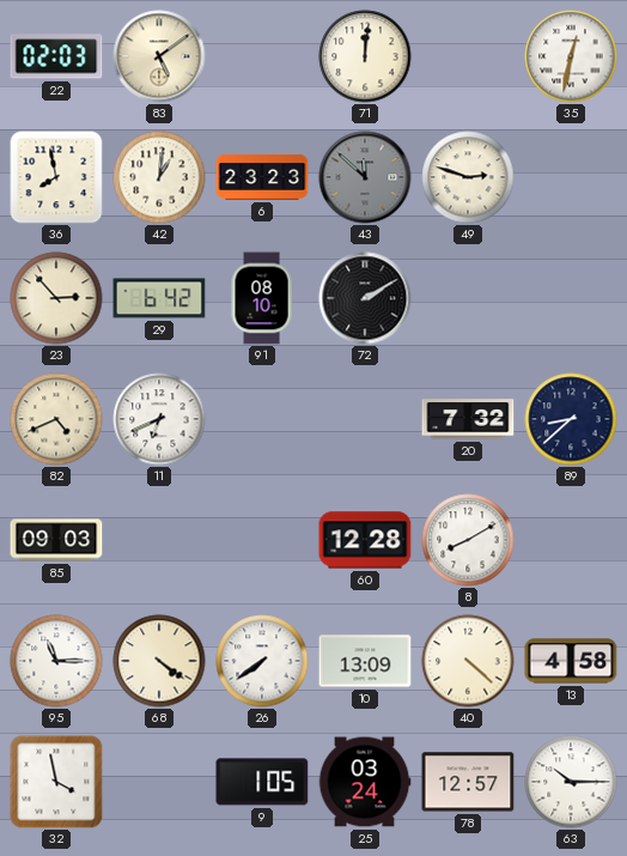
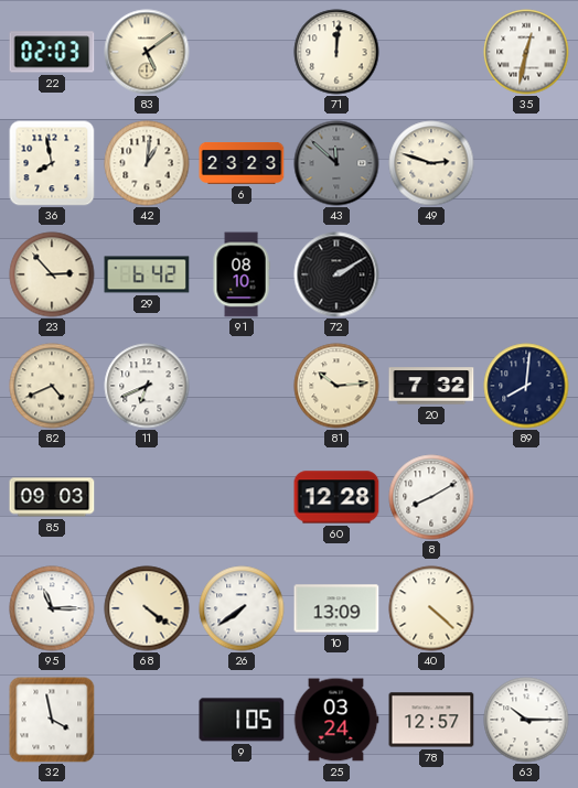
81: none -> 10:14 (336, 386)
89: 8:38 -> 8:01 (526, 386)
13: 4:58 -> none (571, 661)
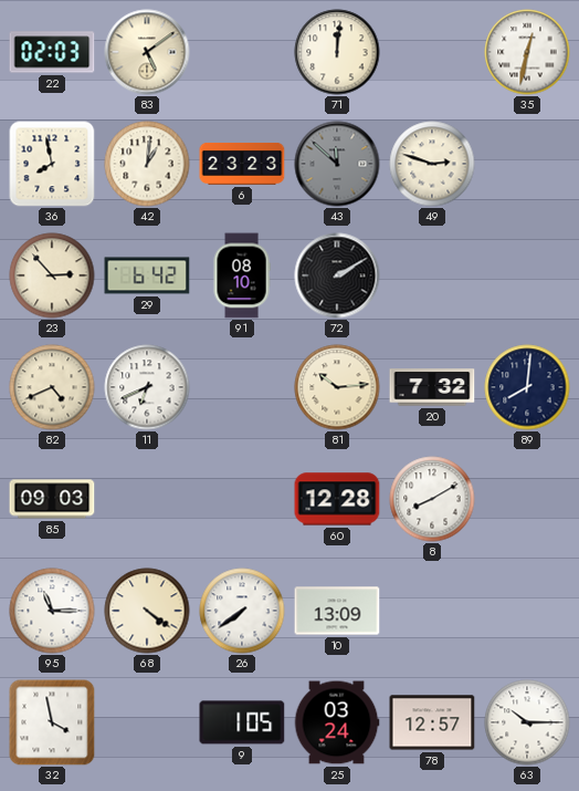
40: 4:22 -> none (431, 608)
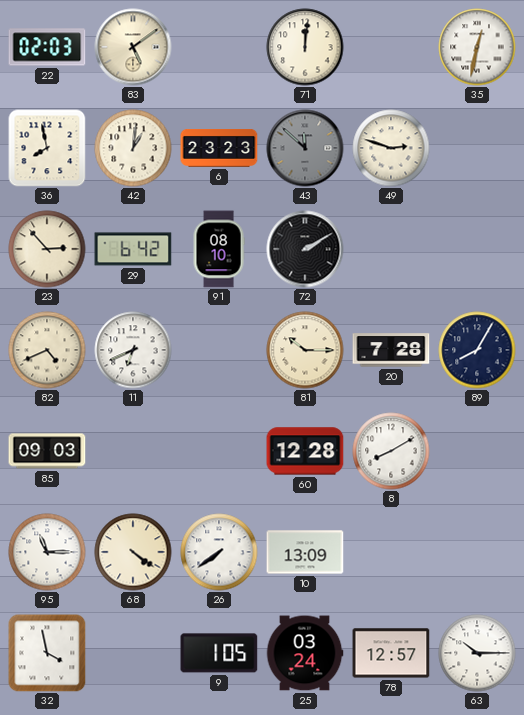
81: 10:14 -> 10:15 (305, 350)
20: 7:32 -> 7:28 (391, 350)
89: 8:01 -> 8:05 (477, 350)
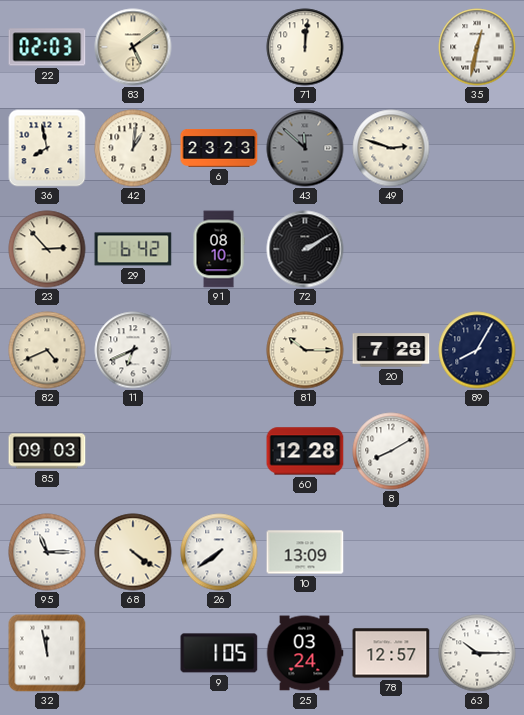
32: 3:58 -> 11:58 (47, 653)
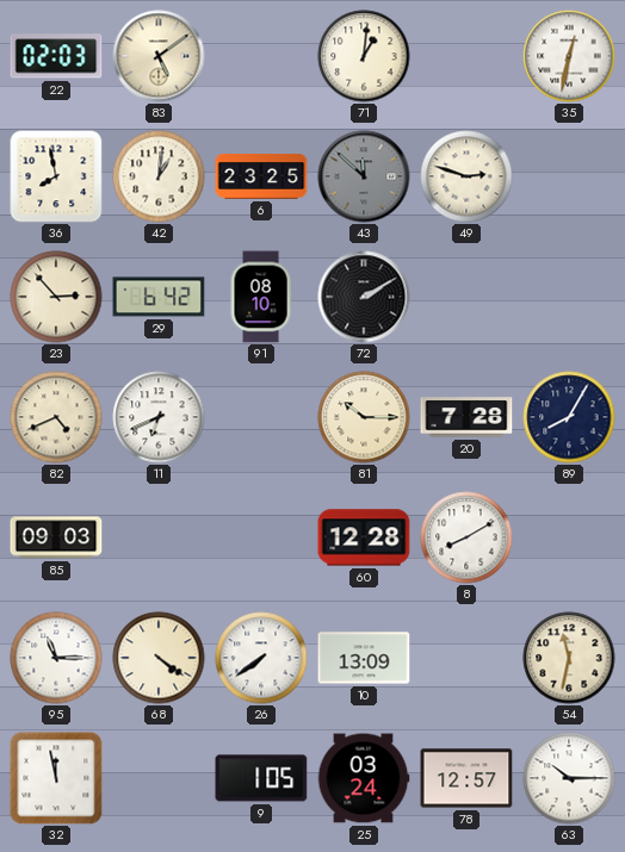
71: 12:01 -> 1:01 (364, 56)
6: 23:23 -> 23:25 (261, 178)
54: none -> 11:32 (569, 658)
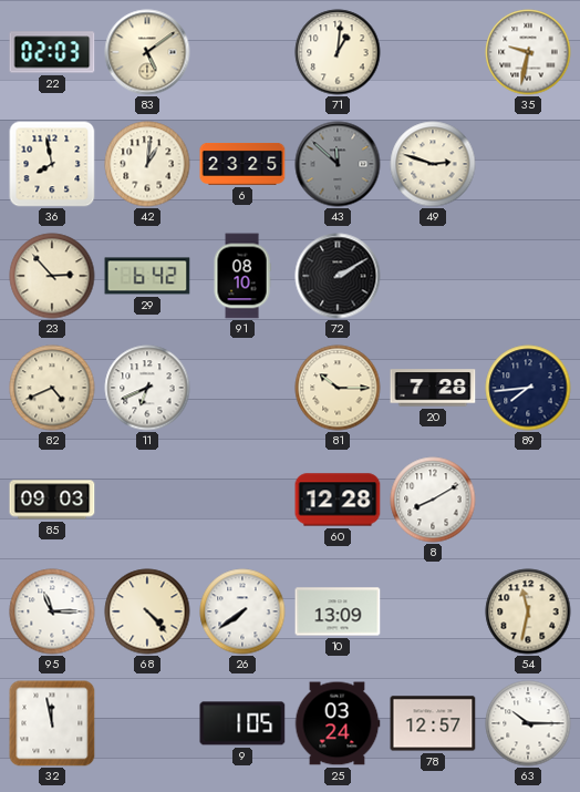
35: 12:32 -> 9:32 (528, 52)
89: 8:05 -> 7:44 (528, 388)
68: 4:21 -> 4:23 (147, 611)
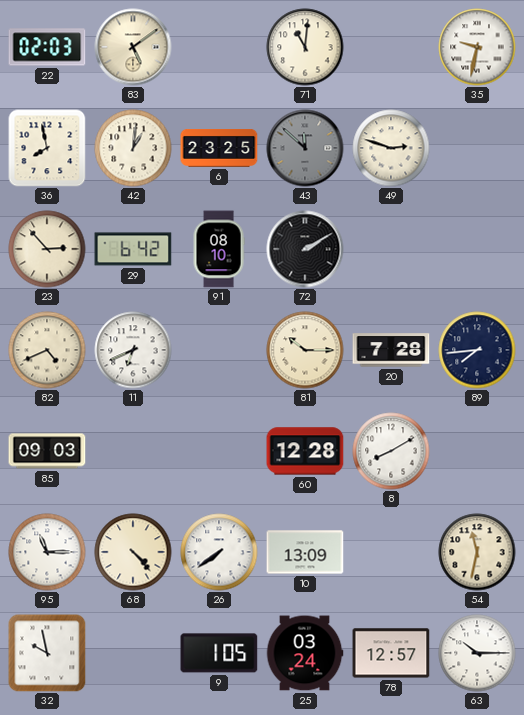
71: 1:01 -> 11:01 (305, 47)
32: 11:58 -> 9:58 (47, 653)
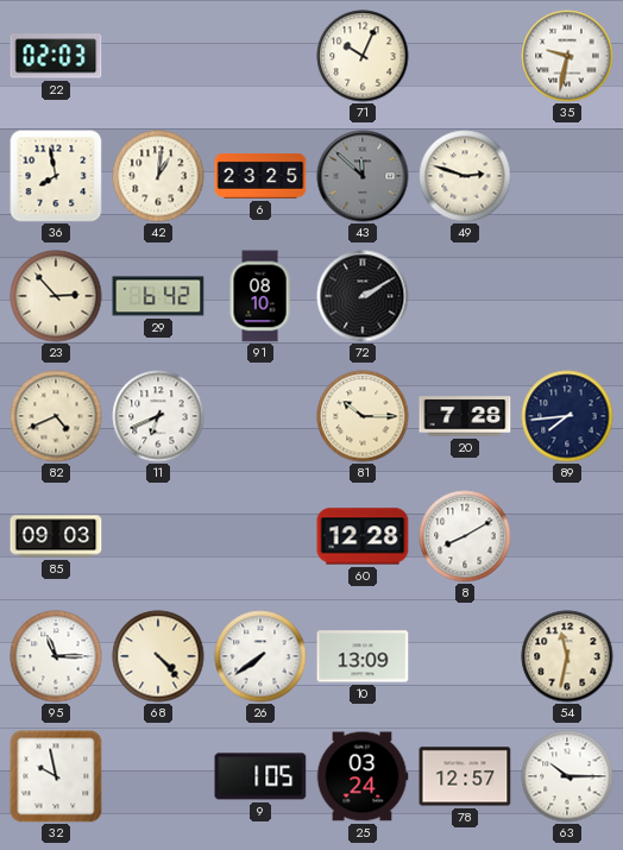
83: 5:09 -> none (133, 47)
71: 11:01 -> 10:04 (363, 56)
